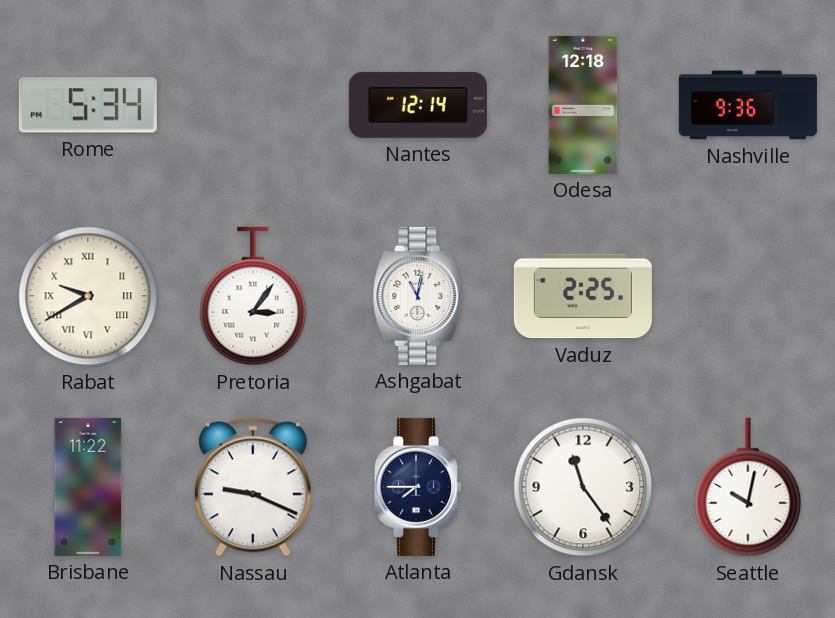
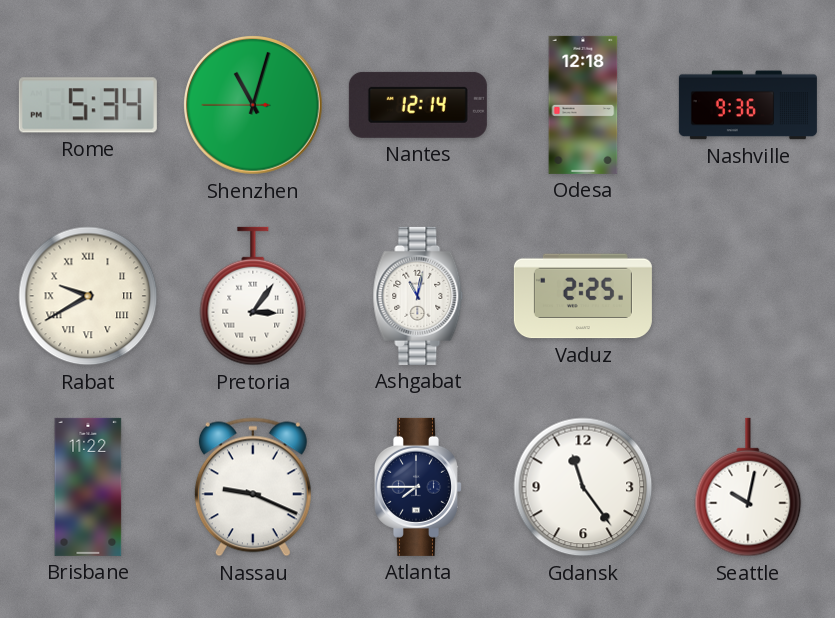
Shenzhen: none -> 11:02 (254, 106)
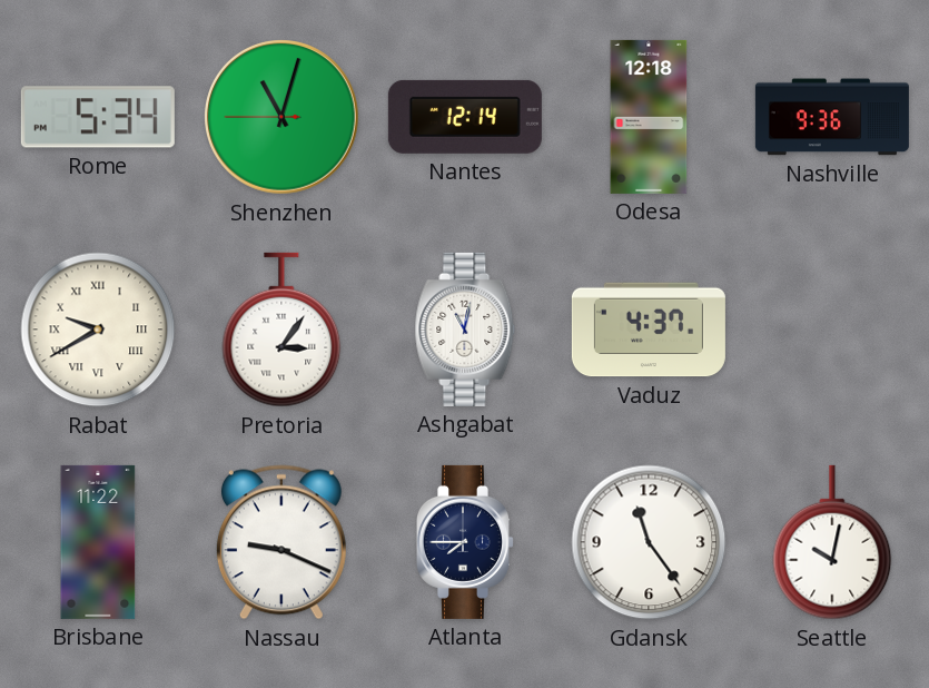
Vaduz: 2:25 -> 4:37 (649, 330)
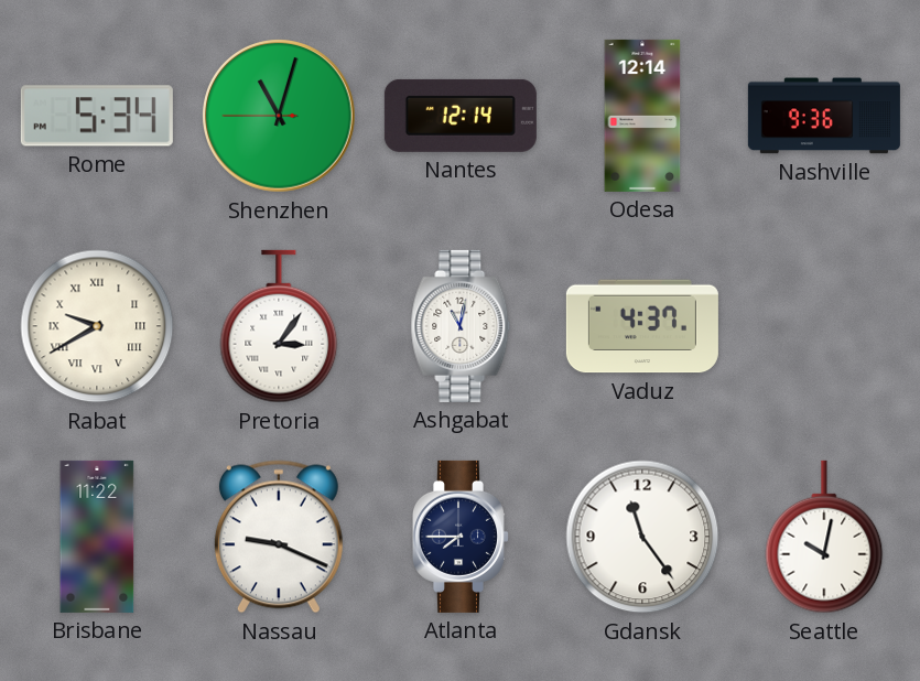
Odesa: 12:18 -> 12:14 (642, 116)
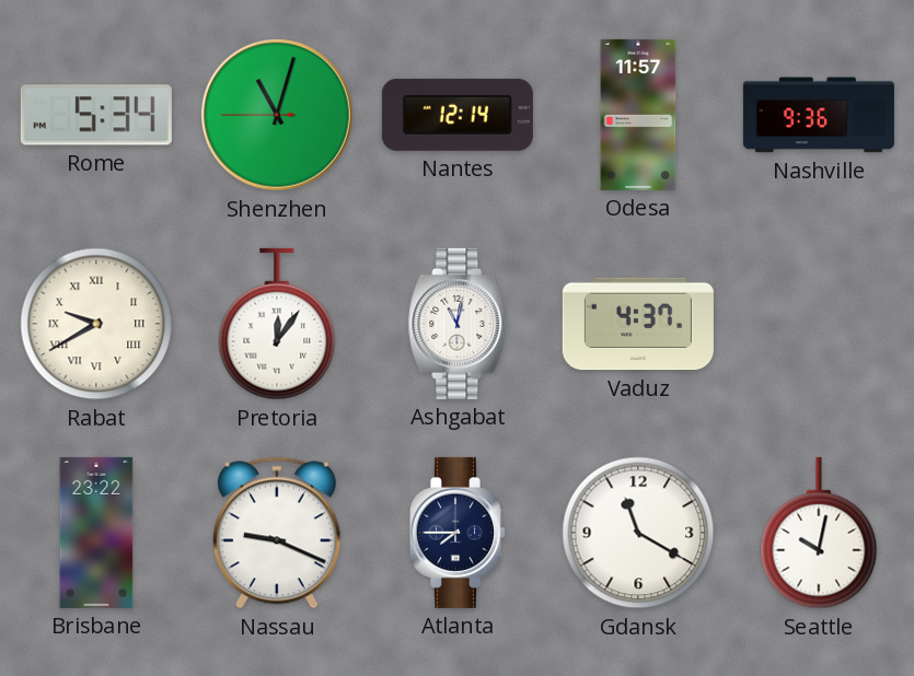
Odesa: 12:14 -> 11:57 (638, 115)
Pretoria: 3:06 -> 12:06 (277, 324)
Brisbane: 11:22 -> 23:22 (96, 533)
Gdansk: 11:24 -> 11:20 (638, 533)
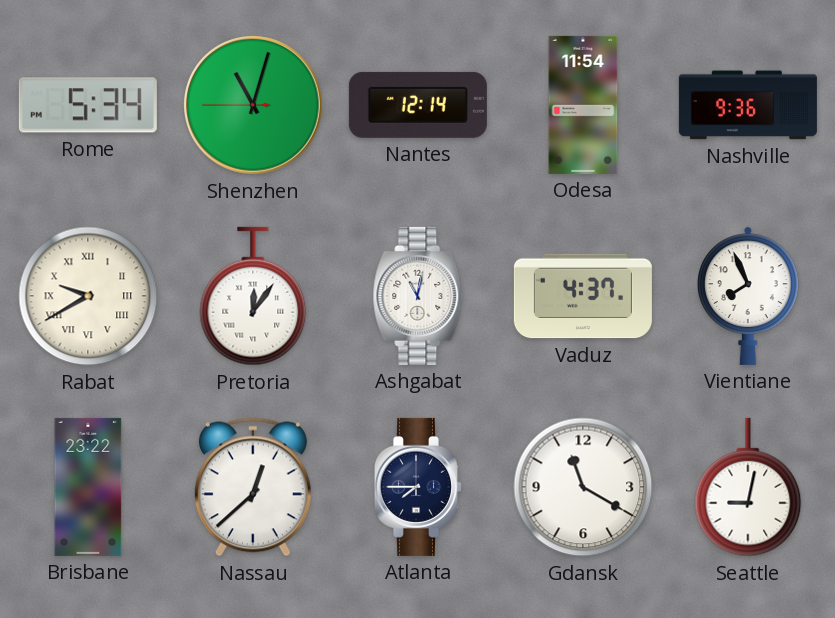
Odesa: 11:57 -> 11:54 (583, 105)
Vientiane: none -> 7:56 (749, 296)
Nassau: 9:19 -> 12:38 (253, 487)
Seattle: 10:02 -> 9:02 (748, 487)
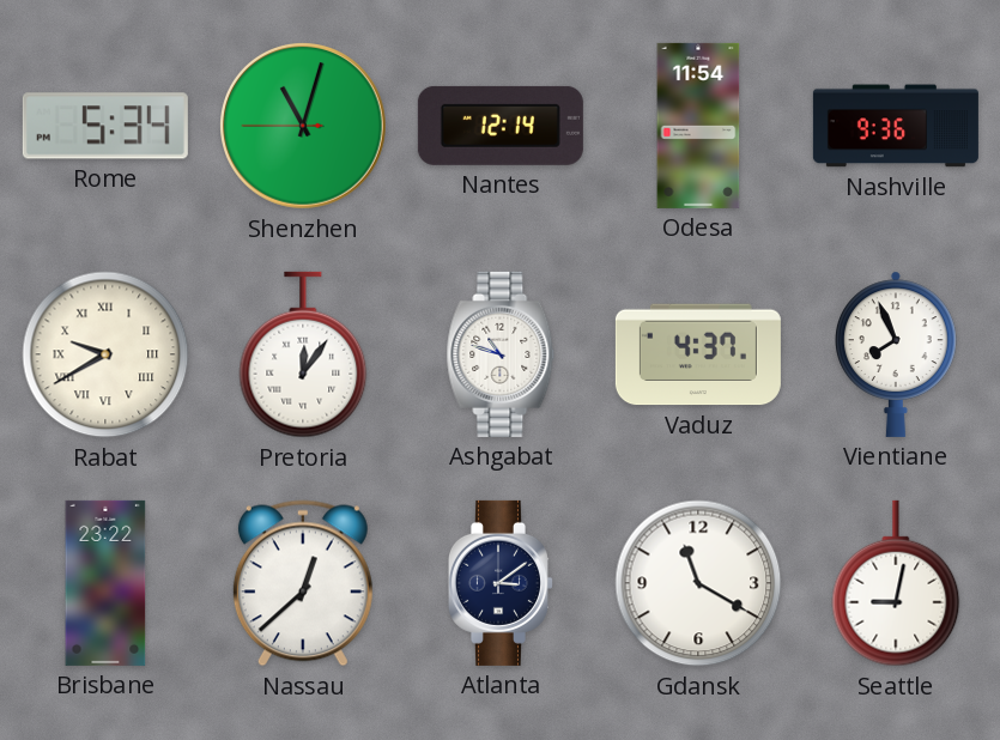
Ashgabat: 11:02 -> 10:48 (501, 354)
Atlanta: 7:45 -> 3:09 (501, 583)
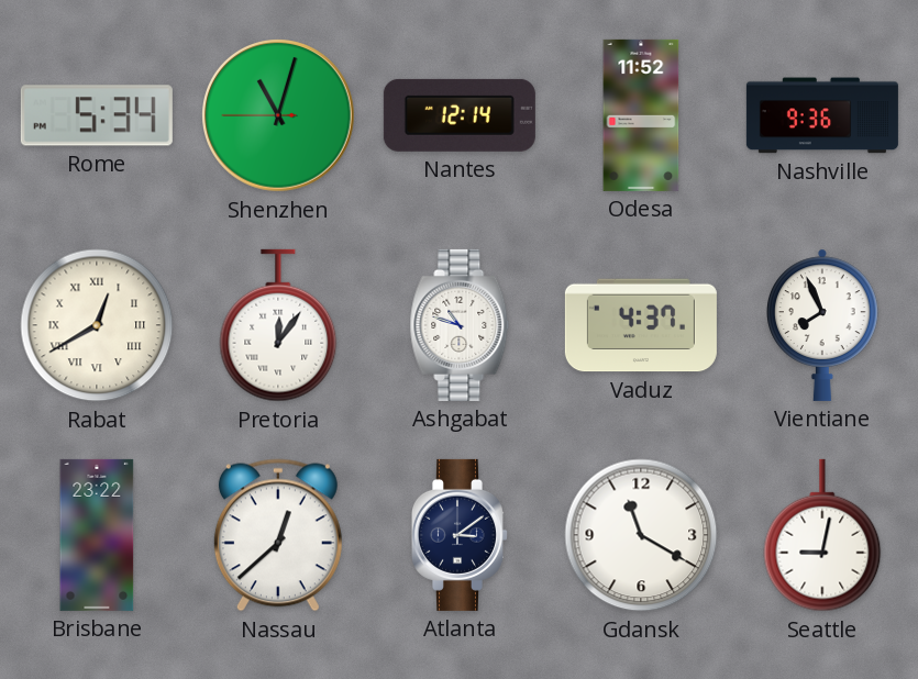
Odesa: 11:54 -> 11:52 (641, 115)
Rabat: 9:40 -> 12:40 (97, 325)
